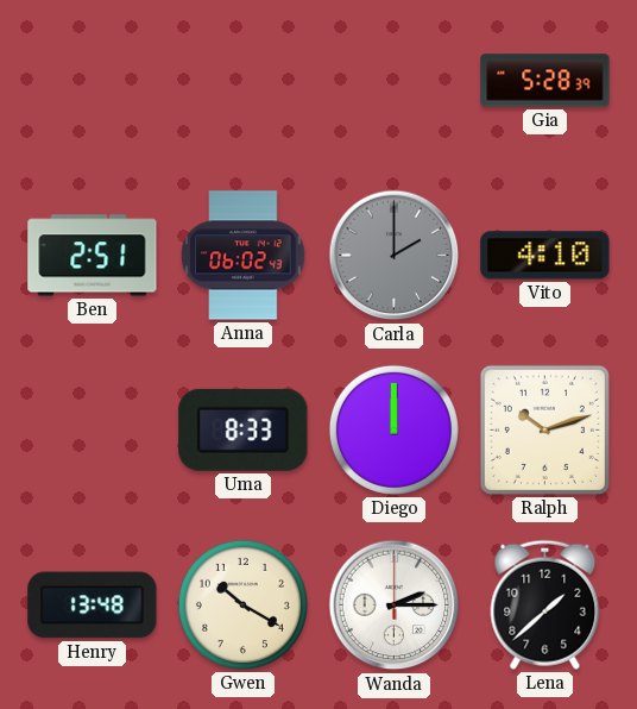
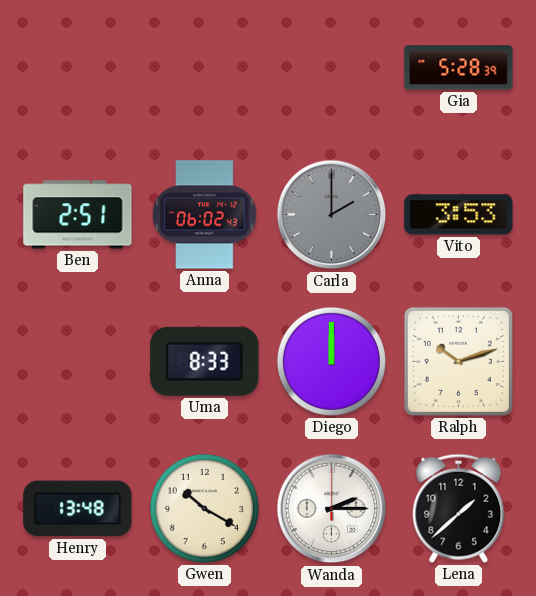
Vito: 4:10 -> 3:53 (459, 215)
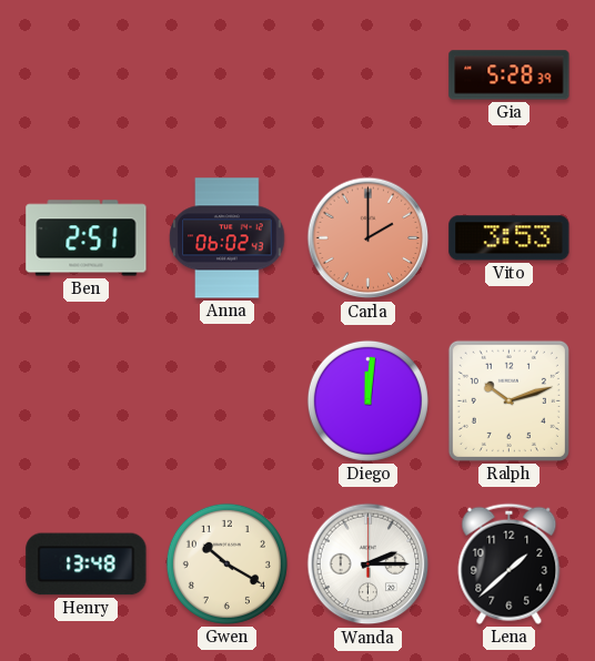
Carla dial: grey -> salmon (369, 238)
Uma: 8:33 -> none (205, 361)
Diego: 12:00 -> 12:01 (367, 400)
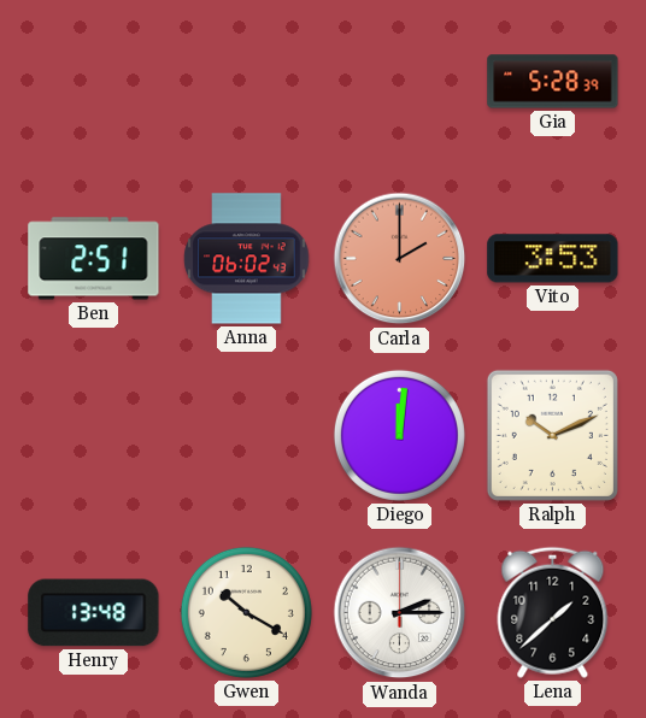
Ralph: 10:12 -> 10:11 (552, 435)
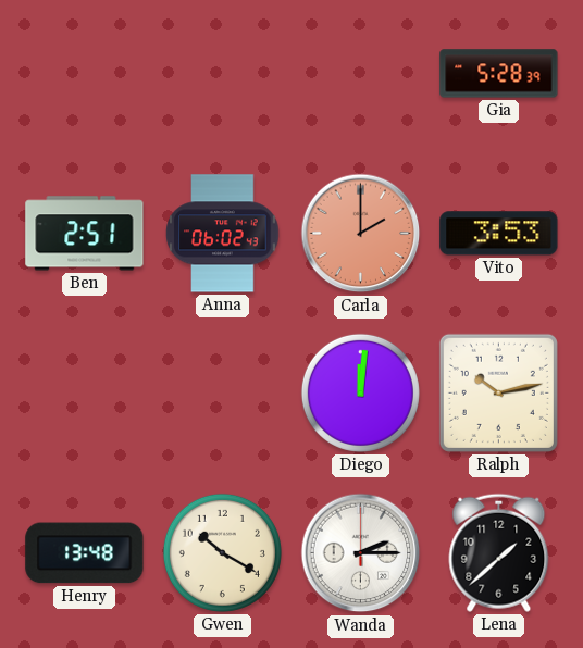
Ralph: 10:11 -> 10:13 (498, 392)
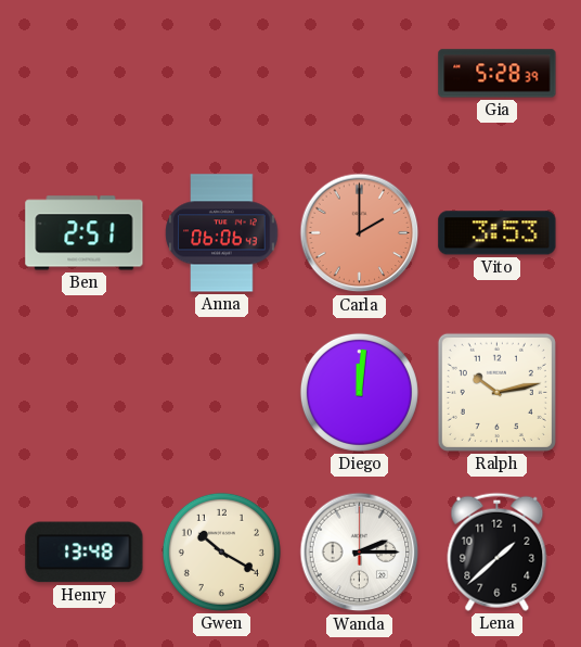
Anna: 06:02 -> 06:06 (222, 233)
